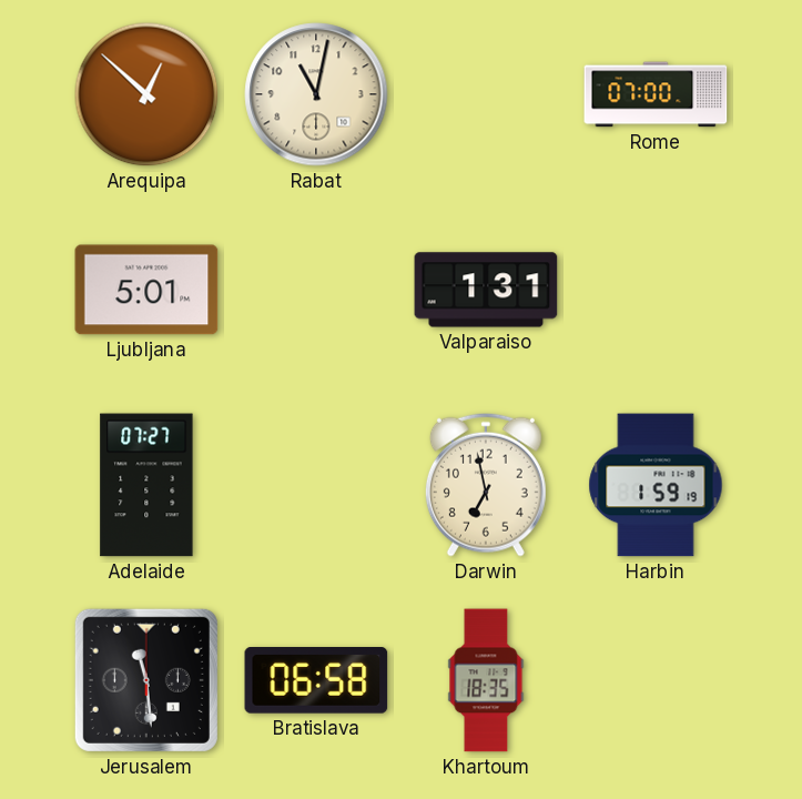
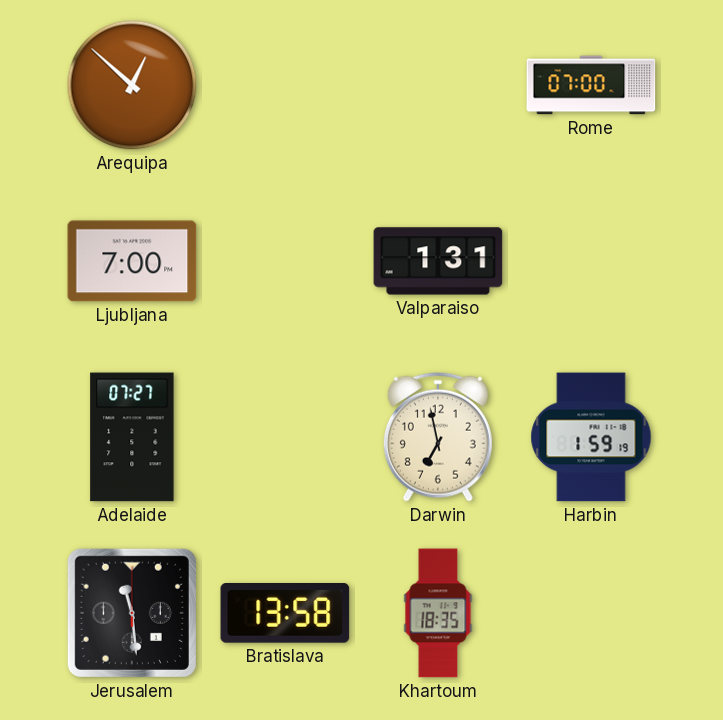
Rabat: 11:02 -> none (316, 94)
Ljubljana: 5:01 -> 7:00 (132, 261)
Bratislava: 06:58 -> 13:58 (285, 614)
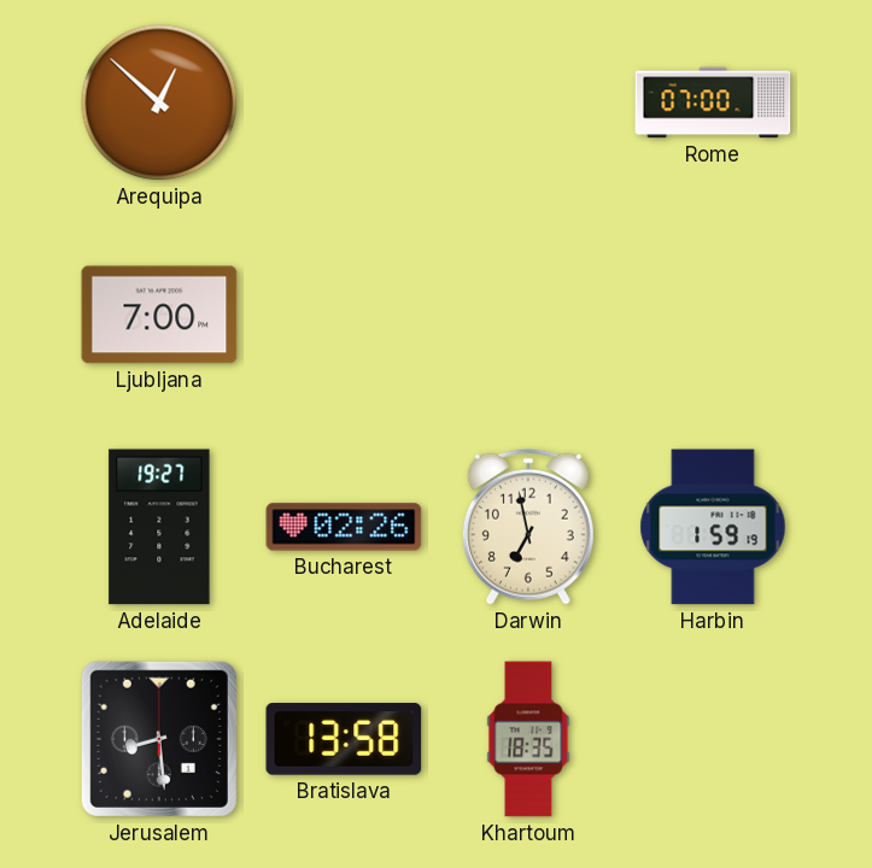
Valparaiso: 1:31 -> none (438, 261)
Adelaide: 07:27 -> 19:27 (159, 527)
Bucharest: none -> 02:26 (344, 527)
Jerusalem: 11:29 -> 8:29 (159, 739)
